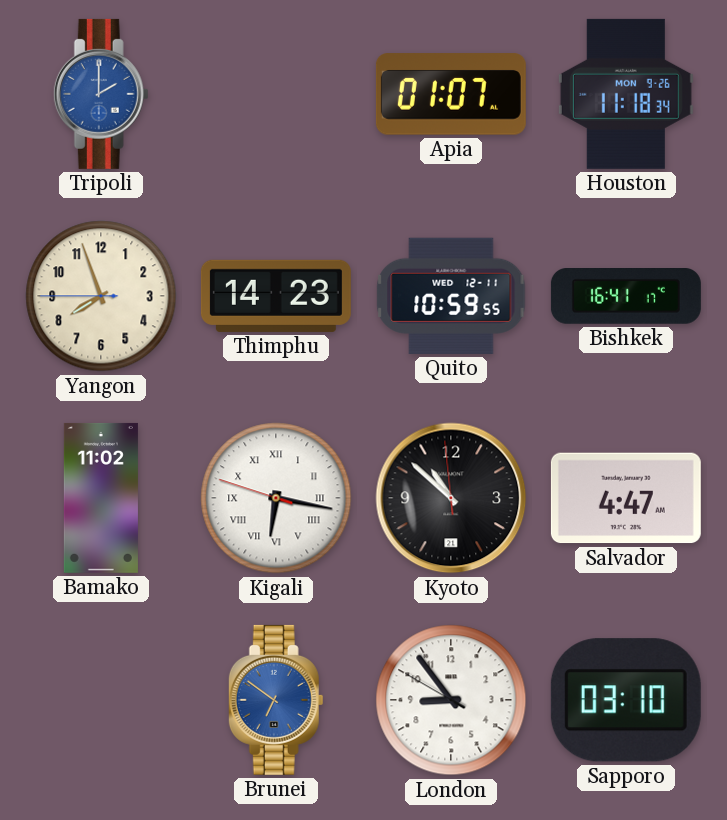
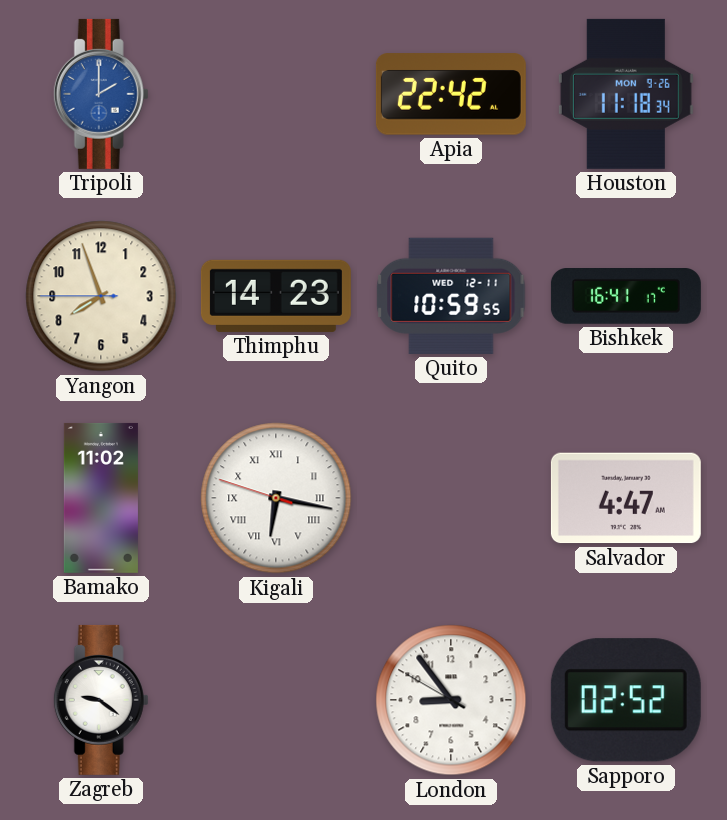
Apia: 01:07 -> 22:42 (451, 94)
Kyoto: 10:51 -> none (451, 498)
Zagreb: none -> 9:21 (101, 700)
Brunei: 6:51 -> none (276, 700)
Sapporo: 03:10 -> 02:52 (626, 700)
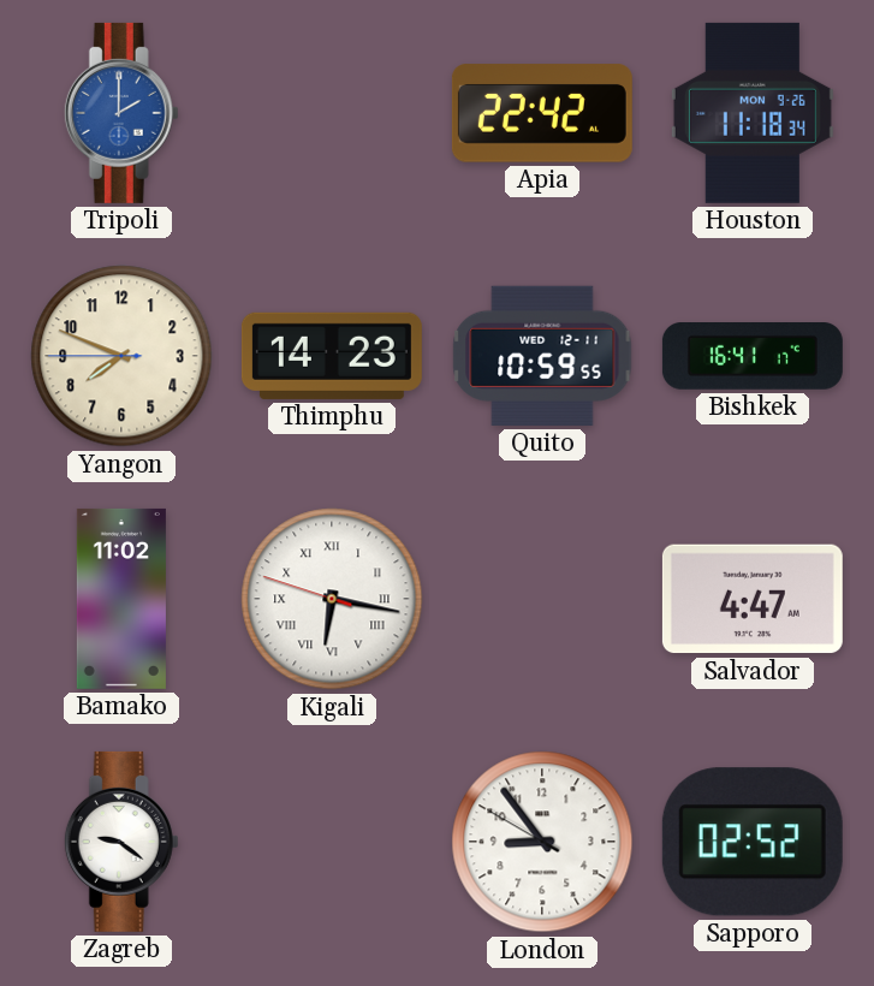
Yangon: 7:56 -> 7:48 (121, 356)
